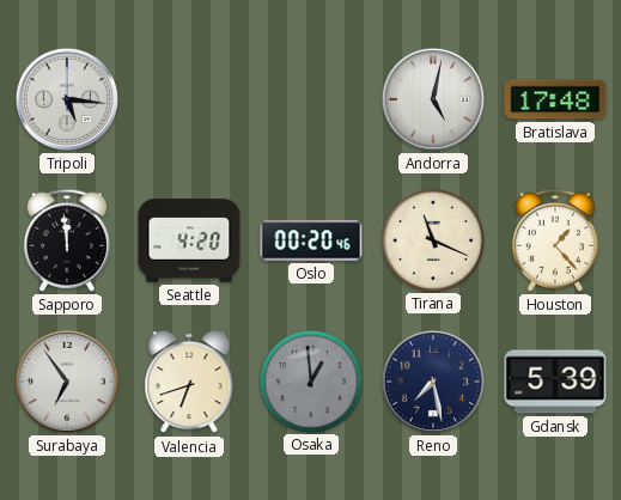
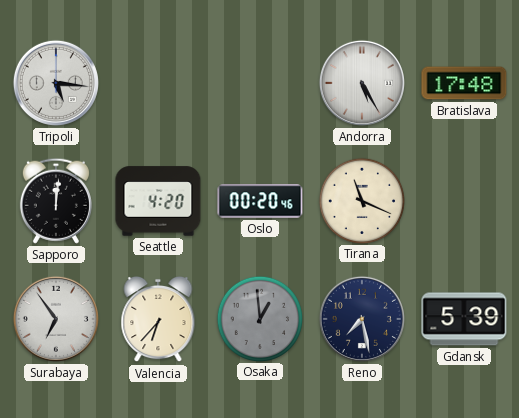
Andorra: 5:02 -> 5:25 (362, 83)
Sapporo: 11:59 -> 12:01 (56, 201)
Houston: 1:23 -> none (555, 240)
Valencia: 6:42 -> 6:37 (158, 319)
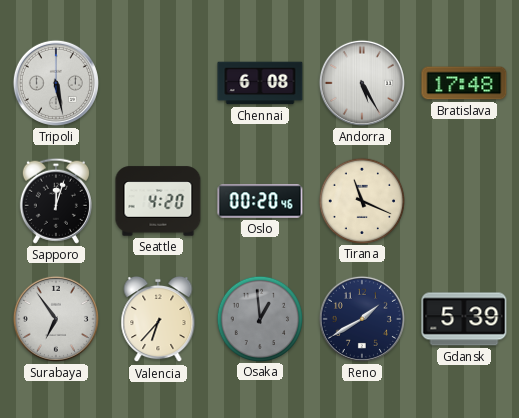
Tripoli: 5:16 -> 5:28 (56, 83)
Chennai: none -> 6:08 (260, 83)
Sapporo: 12:01 -> 12:03 (56, 201)
Reno: 7:28 -> 1:40 (362, 319)
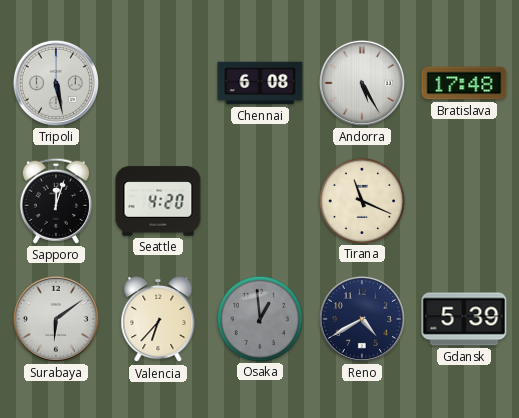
Oslo: 00:20 -> none (260, 201)
Surabaya: 6:54 -> 6:09 (56, 319)
Reno: 1:40 -> 4:40 (362, 319)
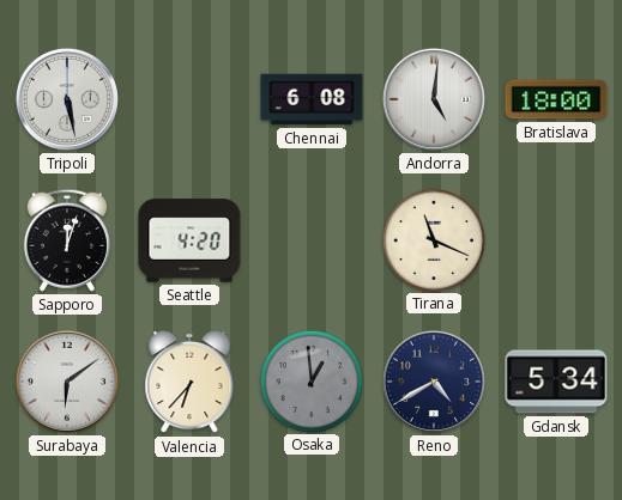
Andorra: 5:25 -> 5:01 (434, 99)
Bratislava: 17:48 -> 18:00 (556, 99)
Gdansk: 5:39 -> 5:34 (556, 382)
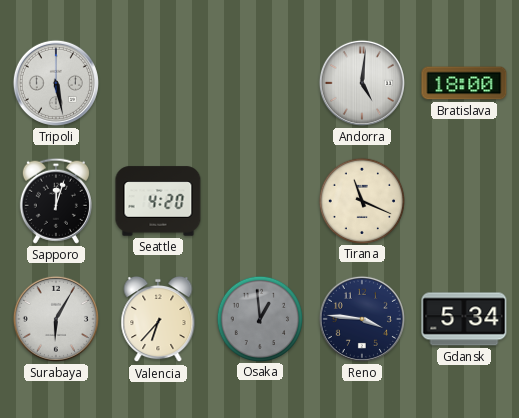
Chennai: 6:08 -> none (312, 99)
Surabaya: 6:09 -> 6:05 (56, 319)
Reno: 4:40 -> 3:46 (362, 319)
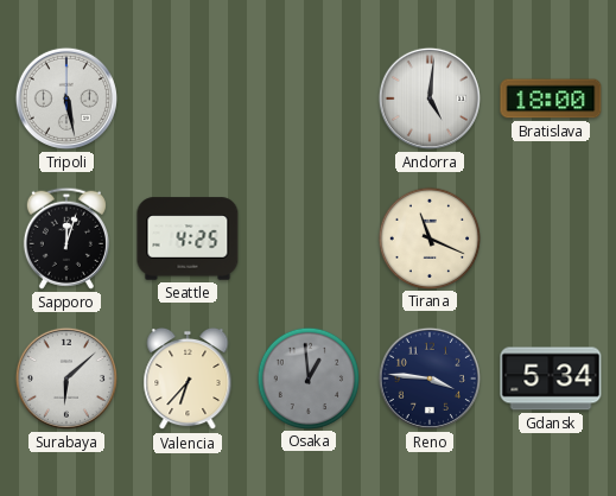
Seattle: 4:20 -> 4:25 (188, 239)
Surabaya: 6:05 -> 6:08 (66, 379)
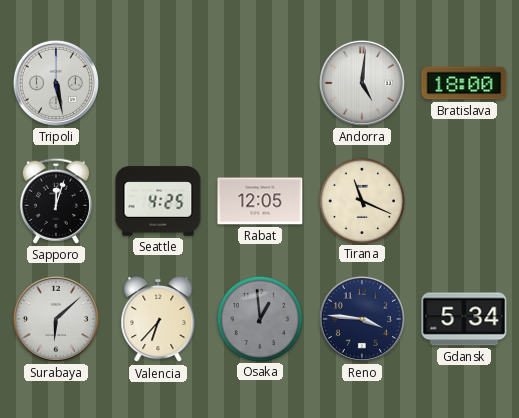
Rabat: none -> 12:05 (260, 201)
